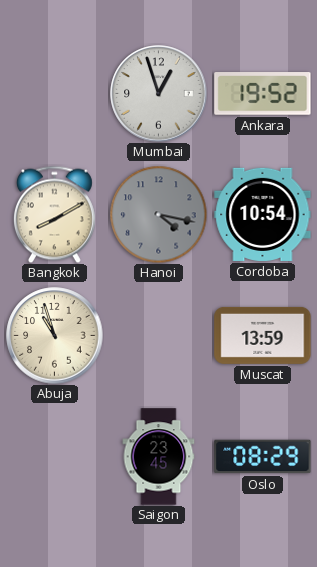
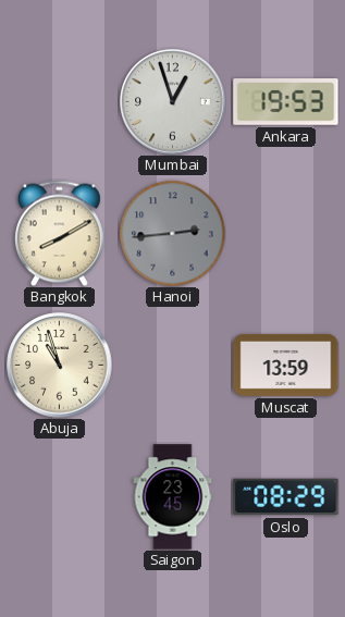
Ankara: 19:52 -> 19:53 (286, 102)
Hanoi: 4:17 -> 2:44 (172, 233)
Cordoba: 10:54 -> none (263, 214)
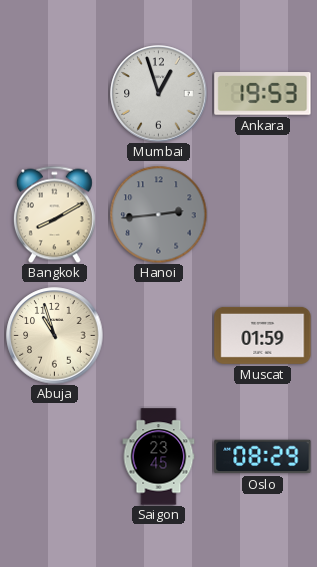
Muscat: 13:59 -> 01:59 (263, 335)
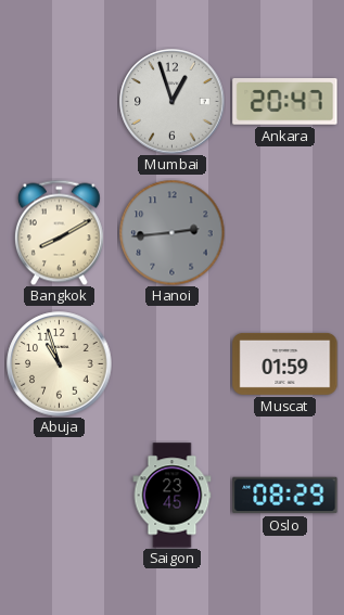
Ankara: 19:53 -> 20:47 (285, 102)
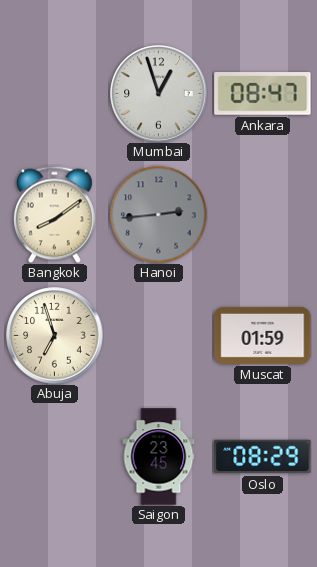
Ankara: 20:47 -> 08:47 (263, 94)
Bangkok: 8:10 -> 8:09 (54, 214)
Abuja: 10:57 -> 6:57 (55, 336)
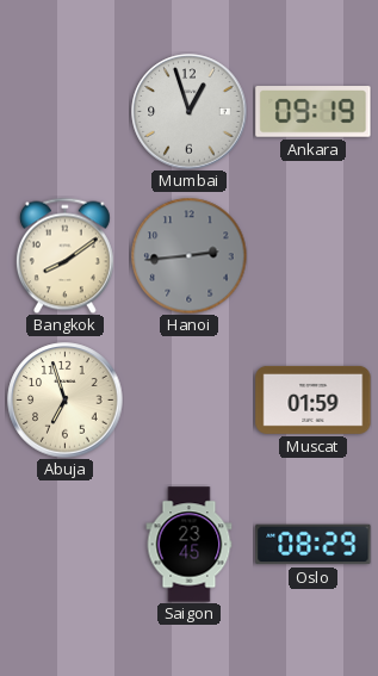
Ankara: 08:47 -> 09:19 (314, 112)
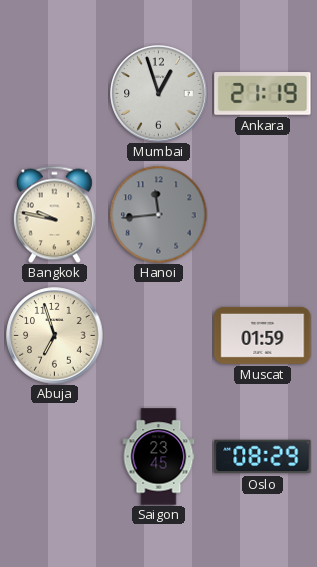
Ankara: 09:19 -> 21:19 (263, 94)
Bangkok: 8:09 -> 9:47 (54, 214)
Hanoi: 2:44 -> 11:44 (158, 214)
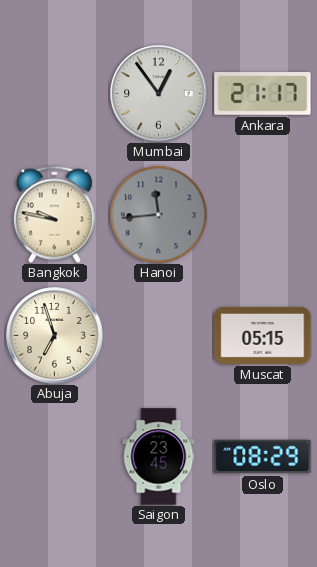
Mumbai: 12:57 -> 12:54 (159, 94)
Ankara: 21:19 -> 21:17 (263, 94)
Muscat: 01:59 -> 05:15 (263, 335)
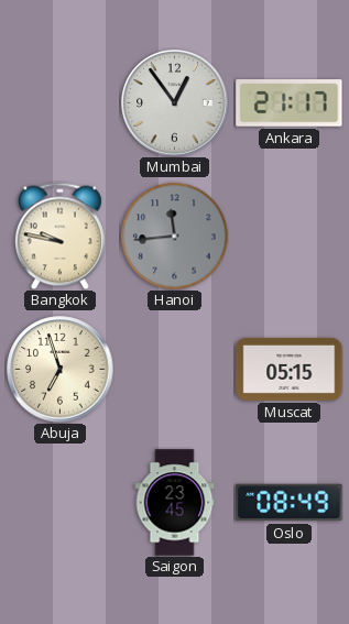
Oslo: 08:29 -> 08:49 (290, 503)
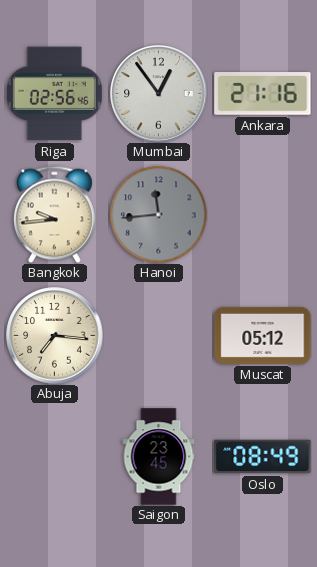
Riga: none -> 02:56 (54, 94)
Ankara: 21:17 -> 21:16 (263, 94)
Bangkok: 9:47 -> 9:44 (54, 214)
Abuja: 6:57 -> 7:16 (55, 336)
Muscat: 05:15 -> 05:12 (263, 335)
